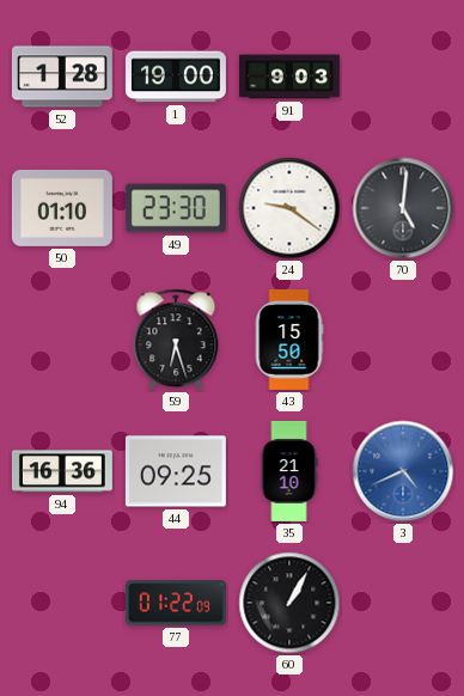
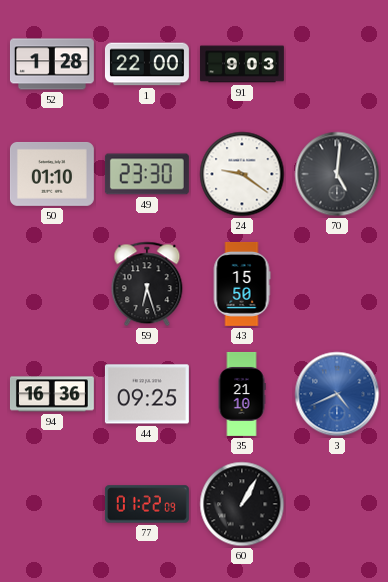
1: 19:00 -> 22:00 (147, 64)
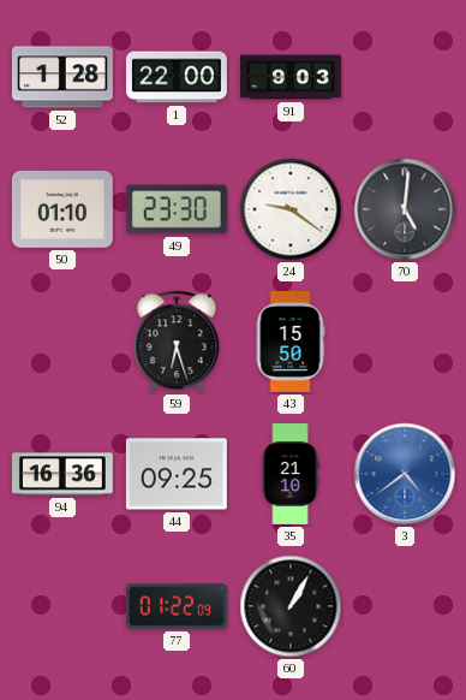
3: 4:41 -> 4:39 (405, 474)
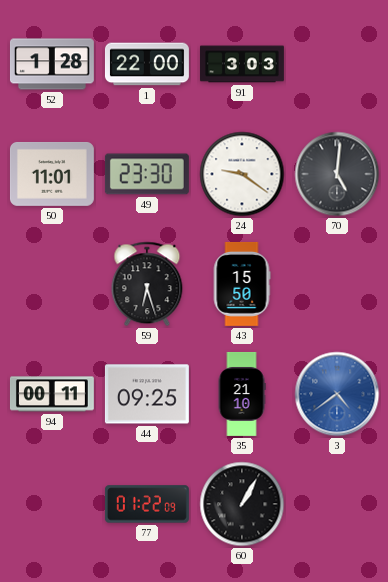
91: 9:03 -> 3:03 (242, 64)
50: 01:10 -> 11:01 (52, 174)
94: 16:36 -> 00:11 (52, 394)
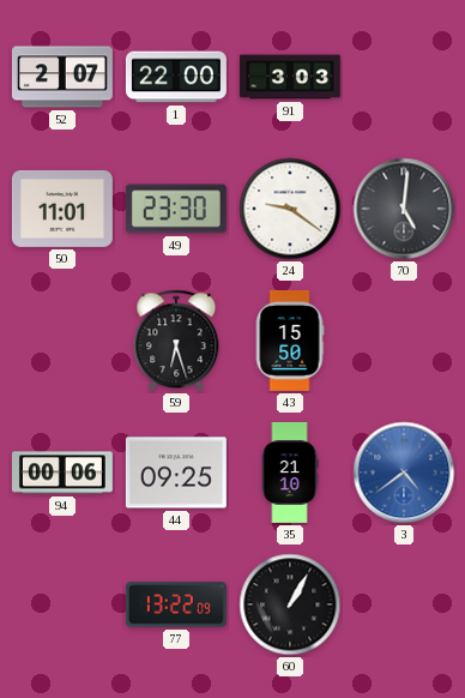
52: 1:28 -> 2:07 (62, 77)
94: 00:11 -> 00:06 (62, 473)
77: 01:22 -> 13:22 (176, 604)
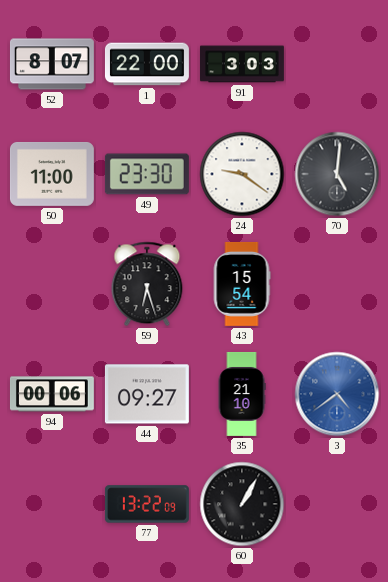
52: 2:07 -> 8:07 (52, 64)
50: 11:01 -> 11:00 (52, 174)
43: 15:50 -> 15:54 (242, 284)
44: 09:25 -> 09:27 (147, 394)
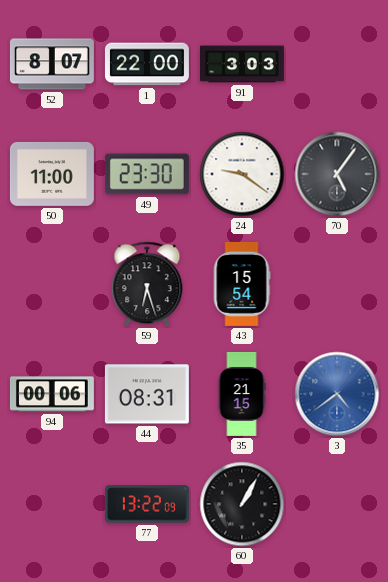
70: 5:01 -> 5:06 (337, 174)
44: 09:27 -> 08:31 (147, 394)
35: 21:10 -> 21:15 (242, 394)
